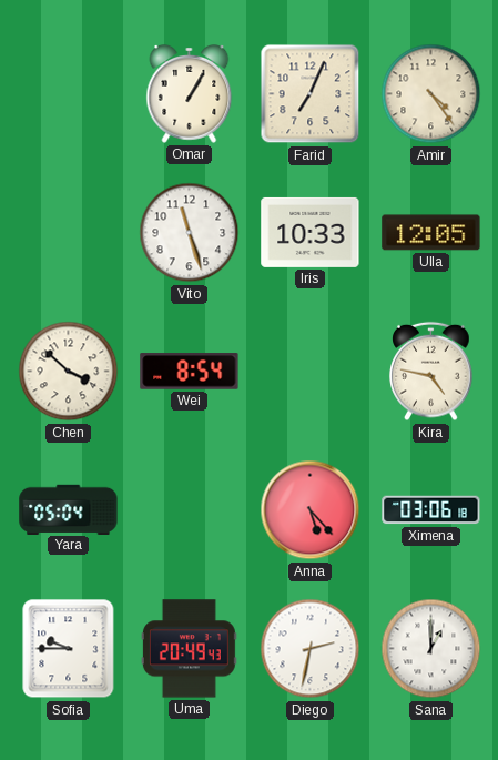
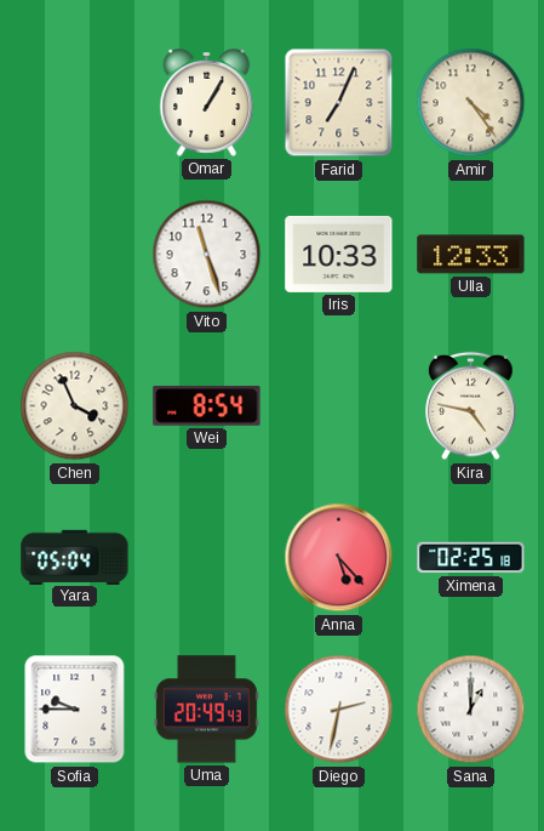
Ulla: 12:05 -> 12:33 (471, 255)
Chen: 3:52 -> 3:56 (75, 406)
Ximena: 03:06 -> 02:25 (471, 558)
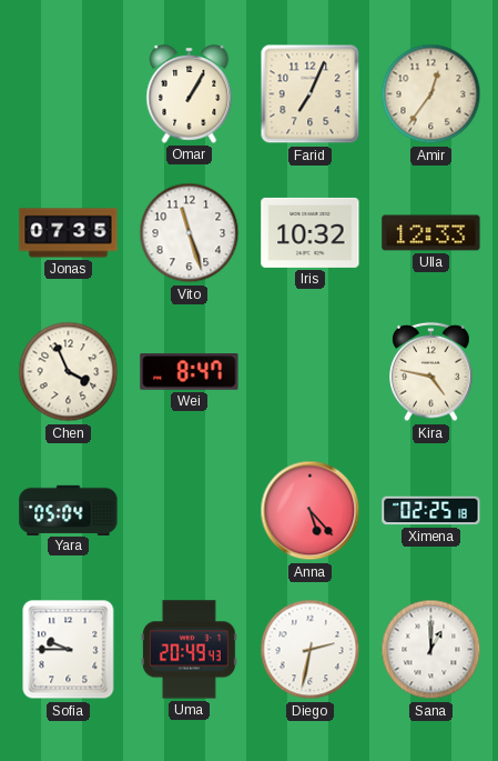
Amir: 4:24 -> 12:36 (431, 94)
Jonas: none -> 07:35 (69, 233)
Iris: 10:33 -> 10:32 (311, 232)
Wei: 8:54 -> 8:47 (190, 372)
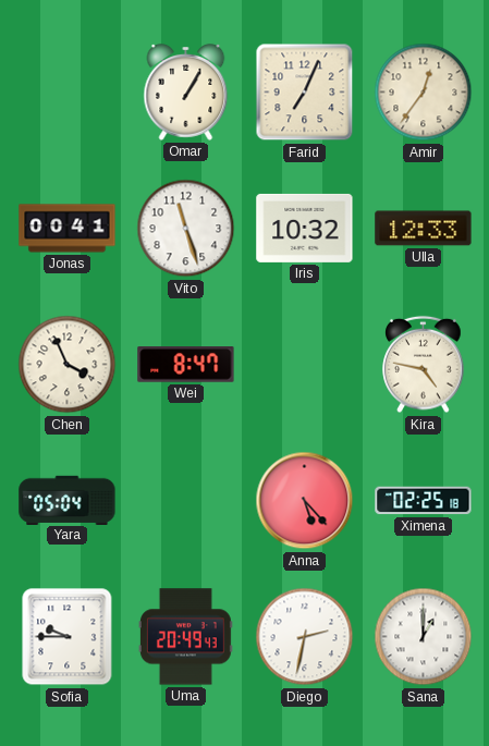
Jonas: 07:35 -> 00:41 (68, 229)
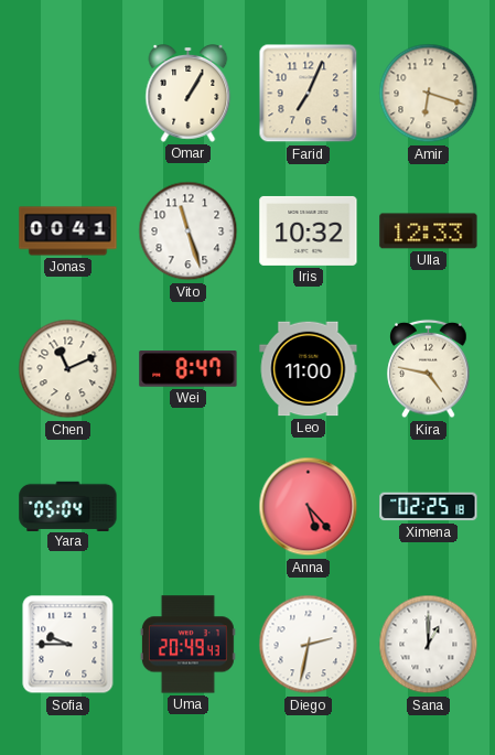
Amir: 12:36 -> 6:18 (429, 94)
Chen: 3:56 -> 11:11 (68, 369)
Leo: none -> 11:00 (309, 369)
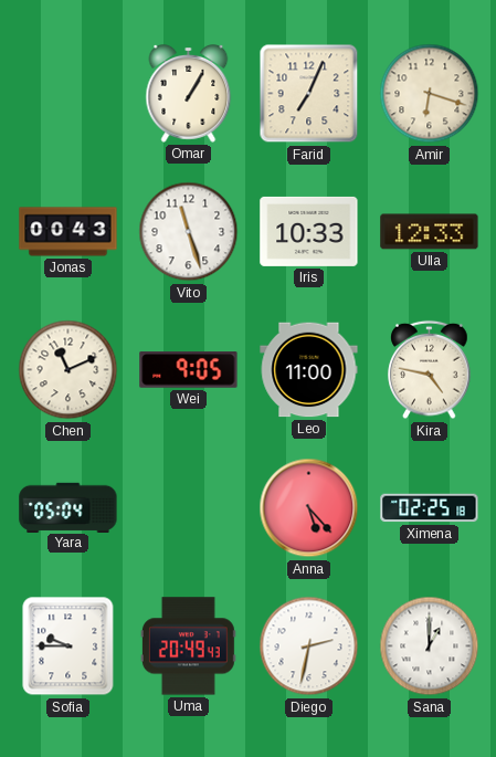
Jonas: 00:41 -> 00:43 (68, 232)
Iris: 10:32 -> 10:33 (309, 231)
Wei: 8:47 -> 9:05 (189, 370)
